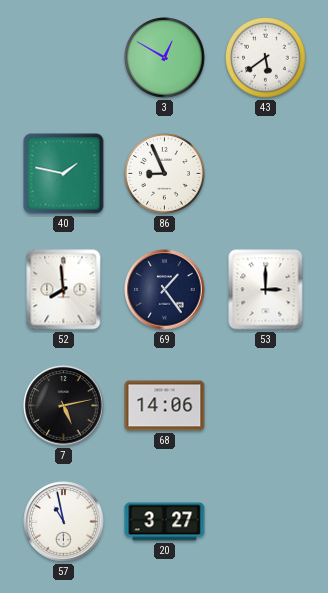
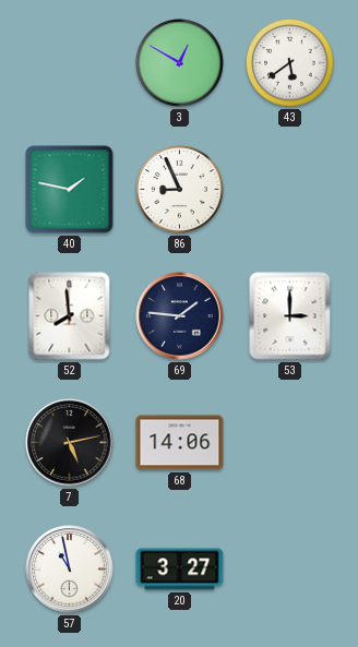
69: 1:24 -> 1:46 (180, 316)
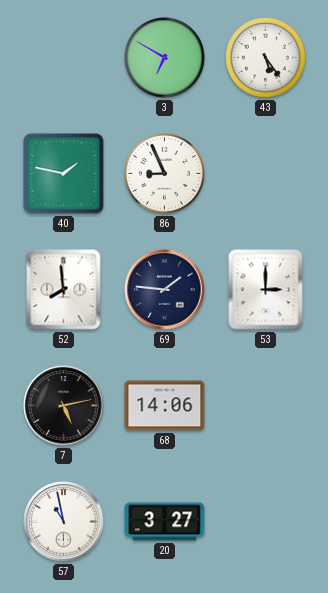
3: 12:50 -> 6:50 (165, 58)
43: 5:39 -> 5:24 (266, 58)
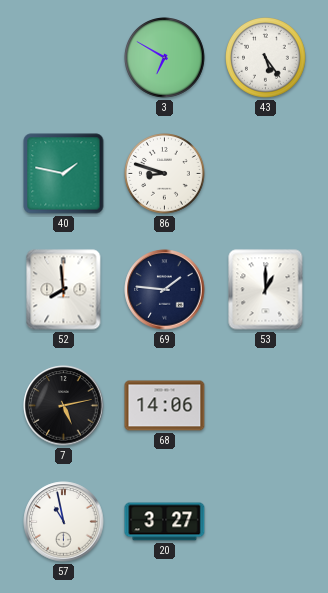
86: 8:56 -> 8:48 (165, 174)
53: 3:00 -> 1:00 (266, 290)
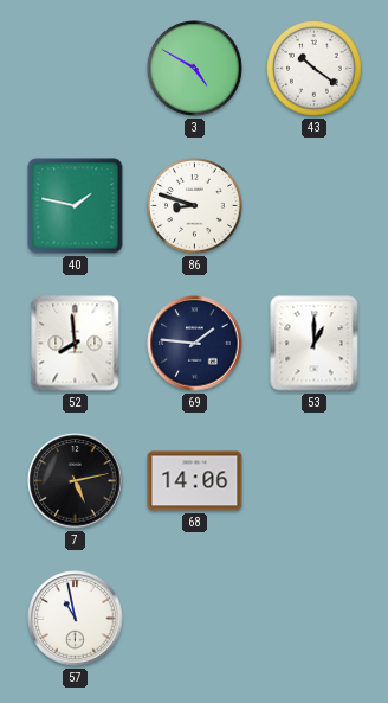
3: 6:50 -> 4:50 (195, 69)
43: 5:24 -> 10:21 (315, 69)
20: 3:27 -> none (165, 522)
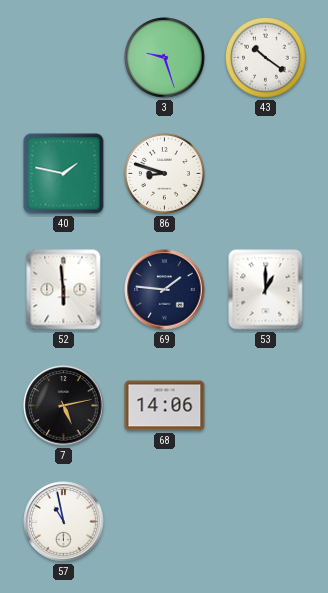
3: 4:50 -> 9:27 (165, 58)
52: 7:59 -> 5:59 (64, 290)
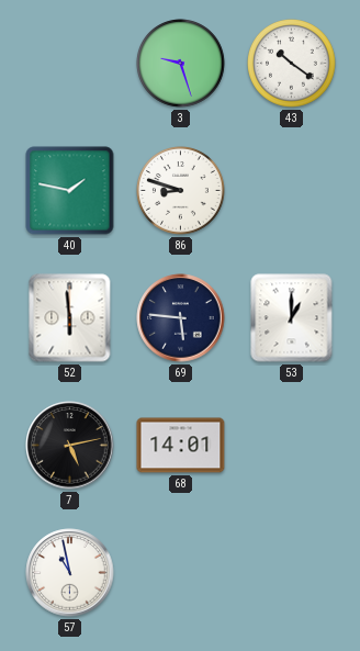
69: 1:46 -> 5:46 (181, 318)
68: 14:06 -> 14:01 (181, 446)
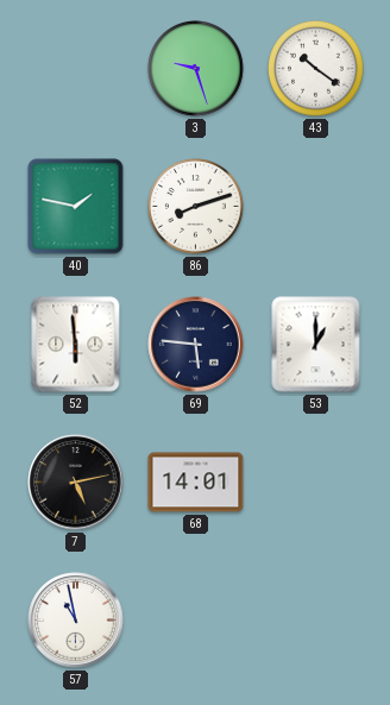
86: 8:48 -> 8:12 (196, 207)
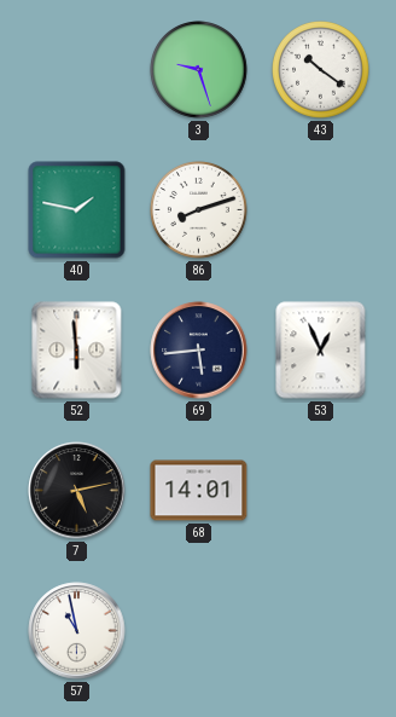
69: 5:46 -> 5:44 (199, 351)
53: 1:00 -> 12:56 (321, 351)
